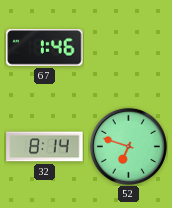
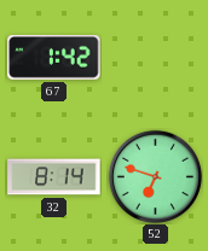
67: 1:46 -> 1:42 (54, 58)
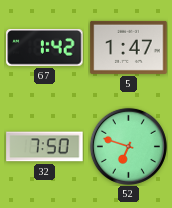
5: none -> 1:47 (129, 47)
32: 8:14 -> 7:50 (45, 147)
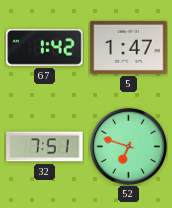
32: 7:50 -> 7:51 (45, 147)
